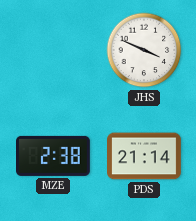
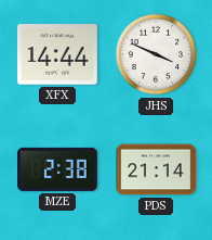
XFX: none -> 14:44 (57, 54)
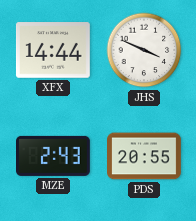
MZE: 2:38 -> 2:43 (54, 156)
PDS: 21:14 -> 20:55 (145, 156)
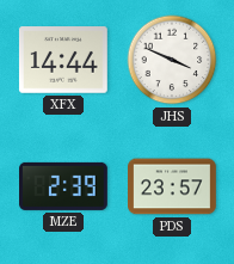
MZE: 2:43 -> 2:39 (64, 186)
PDS: 20:55 -> 23:57 (173, 186)
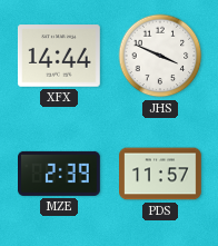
PDS: 23:57 -> 11:57 (161, 174)
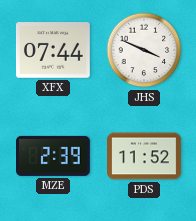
XFX: 14:44 -> 07:44 (53, 50)
PDS: 11:57 -> 11:52 (145, 156)
